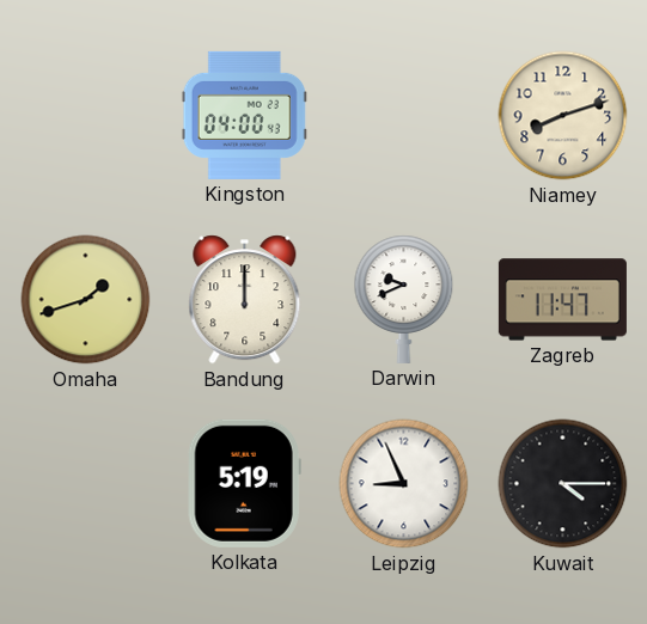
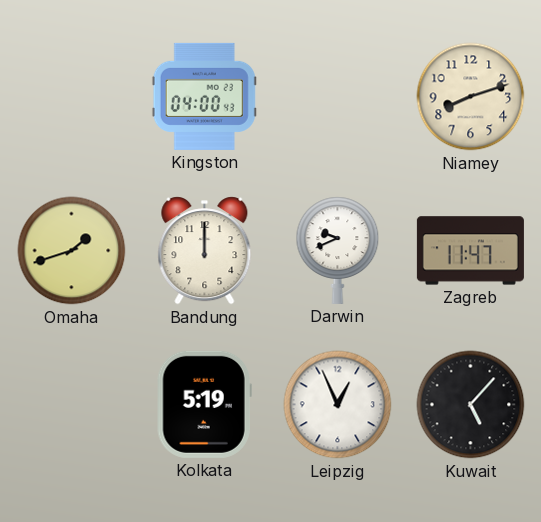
Leipzig: 8:56 -> 12:56 (338, 405)
Kuwait: 4:15 -> 5:07 (471, 405)
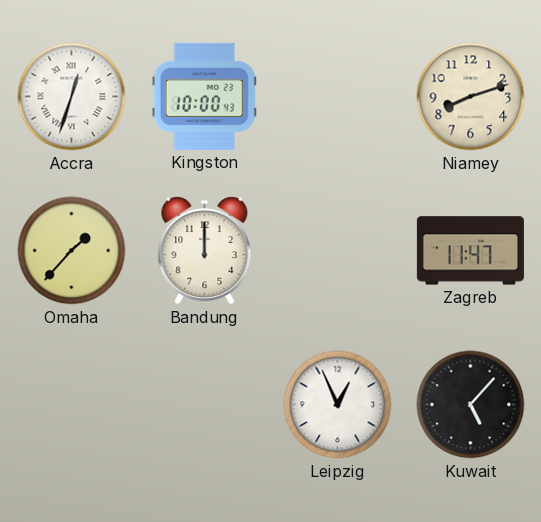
Accra: none -> 12:33 (72, 97)
Kingston: 04:00 -> 10:00 (204, 96)
Omaha: 1:42 -> 1:37 (72, 251)
Darwin: 9:41 -> none (338, 250)
Kolkata: 5:19 -> none (204, 404)
